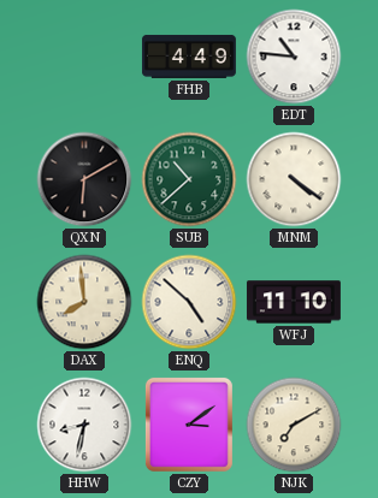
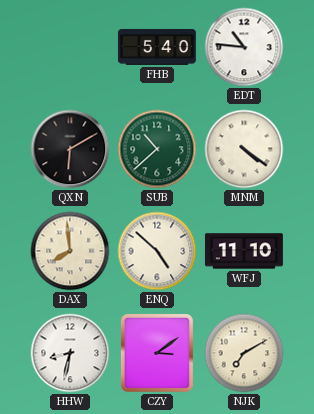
FHB: 4:49 -> 5:40 (157, 47)
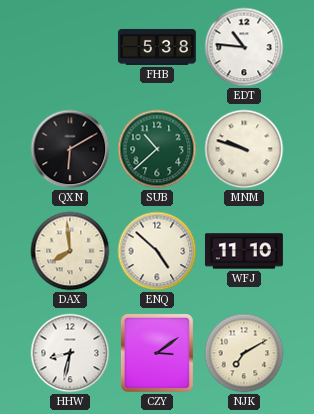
FHB: 5:40 -> 5:38 (157, 47)
MNM: 4:21 -> 9:48 (244, 149)
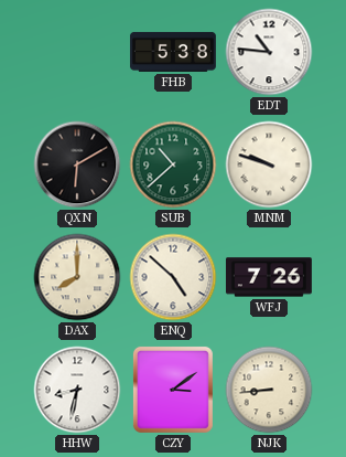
DAX: 7:59 -> 8:00 (77, 277)
WFJ: 11:10 -> 7:26 (269, 277)
NJK: 7:10 -> 8:44 (269, 390)
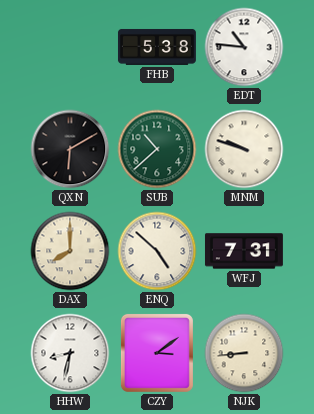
WFJ: 7:26 -> 7:31 (244, 251)
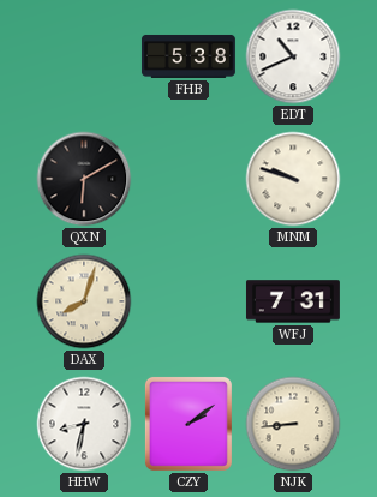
EDT: 10:46 -> 10:41 (293, 56)
SUB: 10:38 -> none (157, 149)
DAX: 8:00 -> 8:03 (84, 301)
ENQ: 4:52 -> none (157, 251)
CZY: 3:09 -> 2:09 (188, 424)
